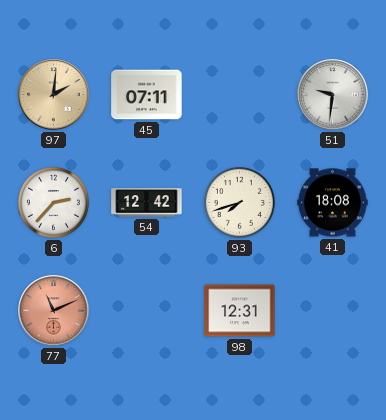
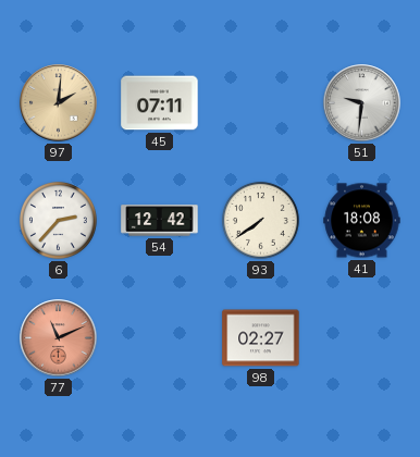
93: 7:42 -> 7:39 (260, 220)
98: 12:31 -> 02:27 (261, 338)
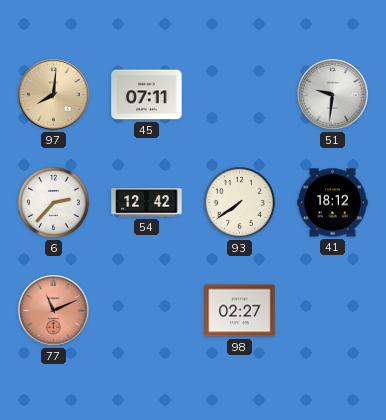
97: 2:01 -> 8:01 (54, 95)
41: 18:08 -> 18:12 (333, 203)
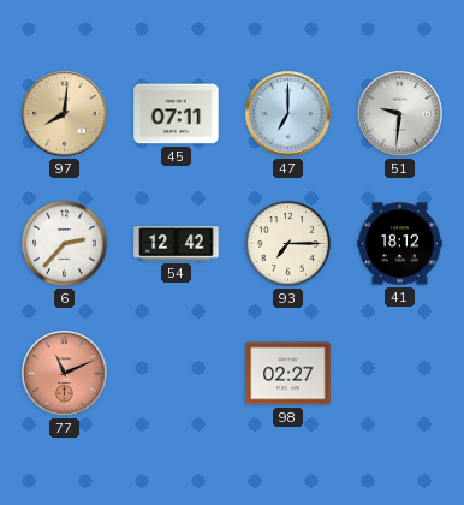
47: none -> 7:00 (288, 114)
93: 7:39 -> 7:15 (287, 243)
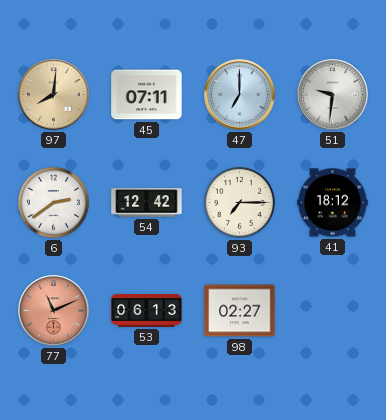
6: 2:37 -> 2:39 (53, 202)
53: none -> 06:13 (147, 311)
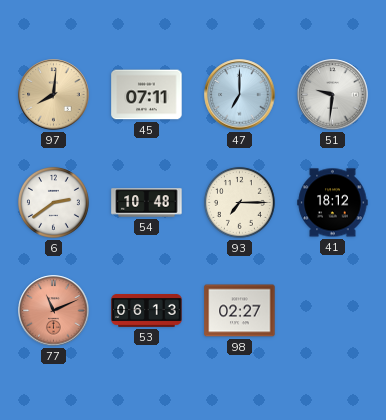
54: 12:42 -> 10:48 (147, 203)
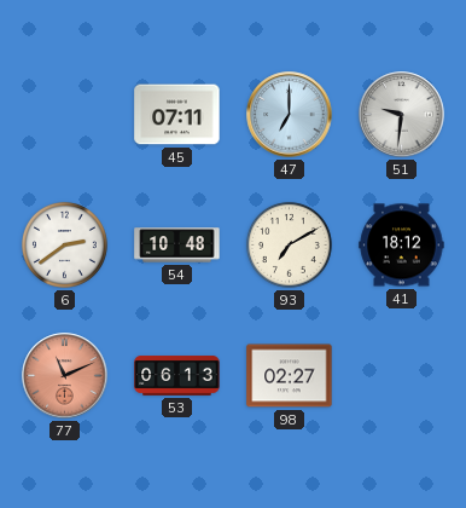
97: 8:01 -> none (54, 95)
93: 7:15 -> 7:10 (289, 244)
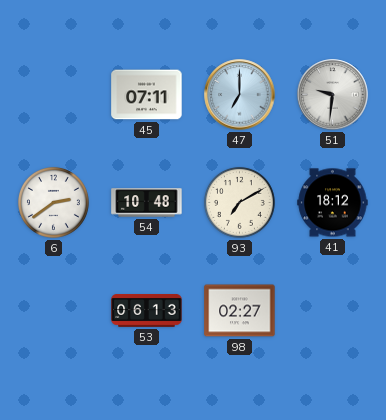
77: 11:11 -> none (65, 376)
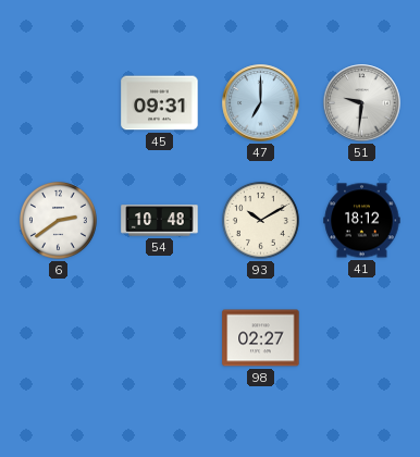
45: 07:11 -> 09:31 (160, 103)
93: 7:10 -> 10:10 (260, 220)
53: 06:13 -> none (147, 311)
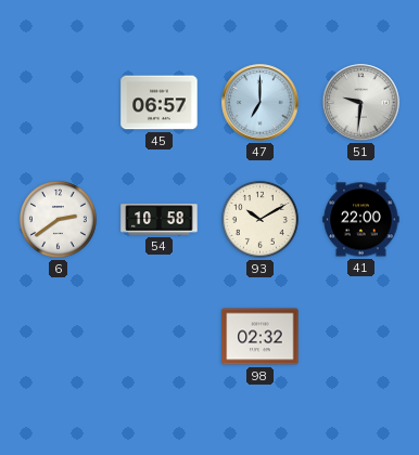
45: 09:31 -> 06:57 (160, 103)
54: 10:48 -> 10:58 (160, 220)
41: 18:12 -> 22:00 (361, 220)
98: 02:27 -> 02:32 (261, 337)
